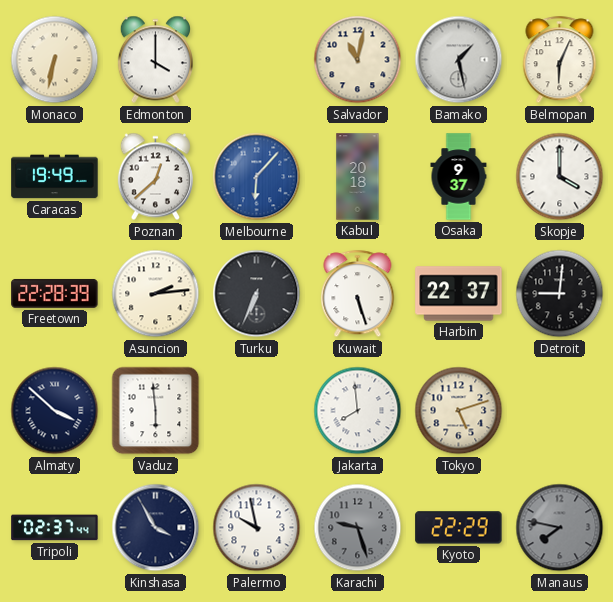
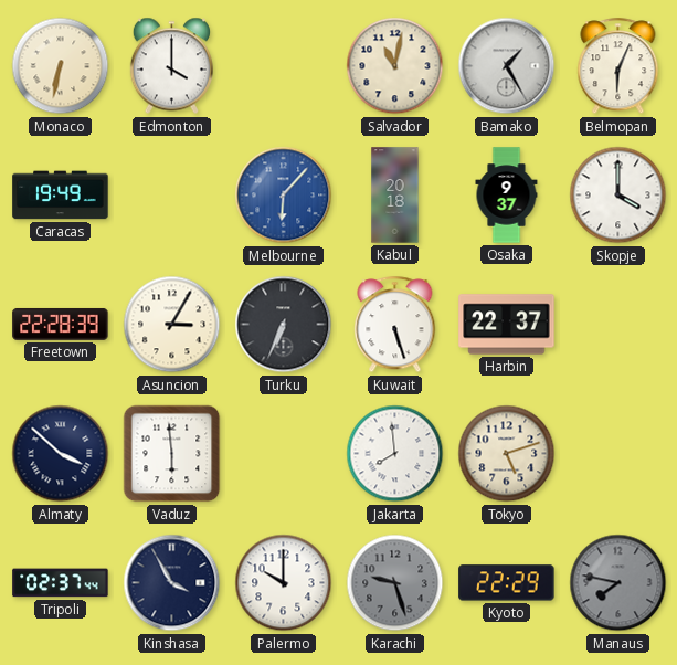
Bamako: 1:28 -> 1:25 (507, 66)
Poznan: 12:38 -> none (155, 177)
Asuncion: 2:14 -> 3:05 (172, 325)
Detroit: 9:01 -> none (560, 294)
Palermo: 9:58 -> 10:00 (284, 583)
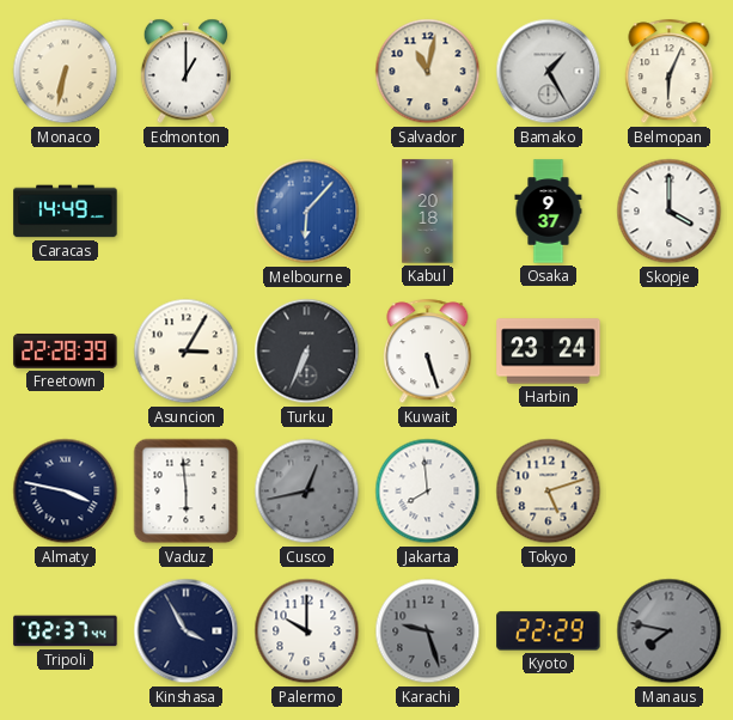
Edmonton: 4:00 -> 1:00 (185, 72)
Caracas: 19:49 -> 14:49 (66, 212)
Harbin: 22:37 -> 23:24 (549, 352)
Almaty: 3:52 -> 3:47 (66, 492)
Cusco: none -> 12:43 (307, 492)
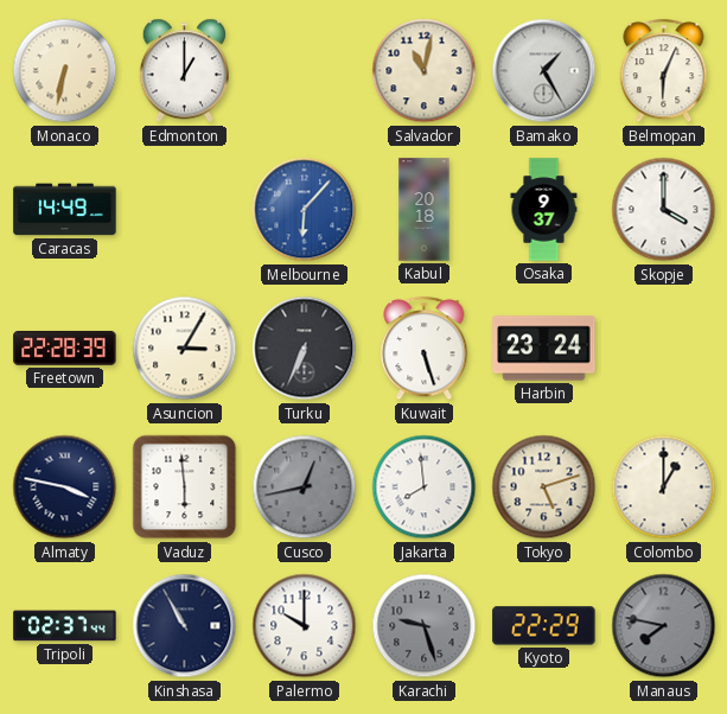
Colombo: none -> 1:00 (664, 487)
Kinshasa: 3:55 -> 10:55 (185, 626)
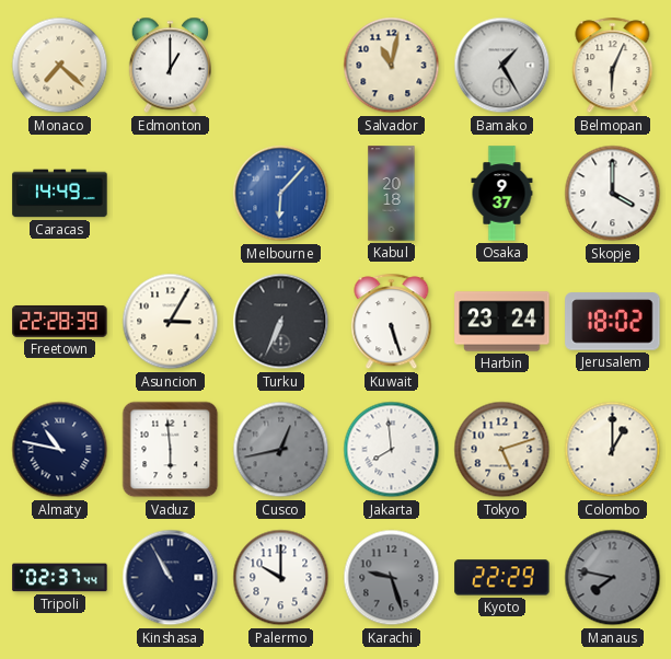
Monaco: 6:32 -> 7:22 (60, 66)
Jerusalem: none -> 18:02 (613, 322)
Almaty: 3:47 -> 10:47 (60, 450)
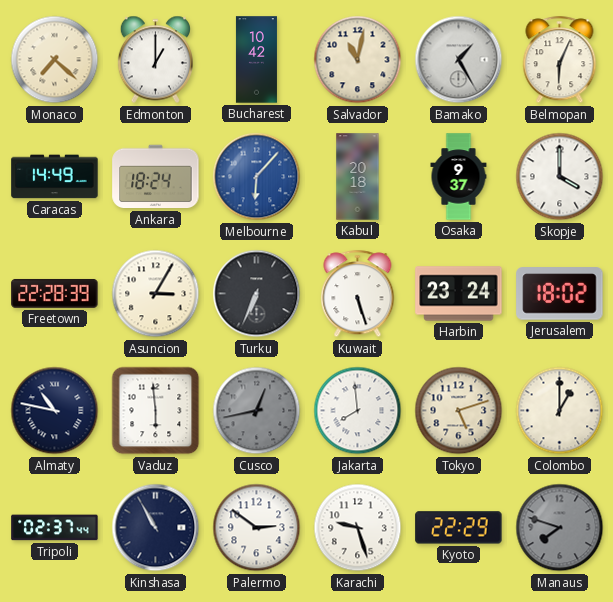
Bucharest: none -> 10:42 (256, 60)
Ankara: none -> 18:24 (156, 177)
Palermo: 10:00 -> 2:51 (257, 528)
Karachi dial: grey -> white (358, 528)
Manaus: 7:47 -> 7:48 (560, 528)
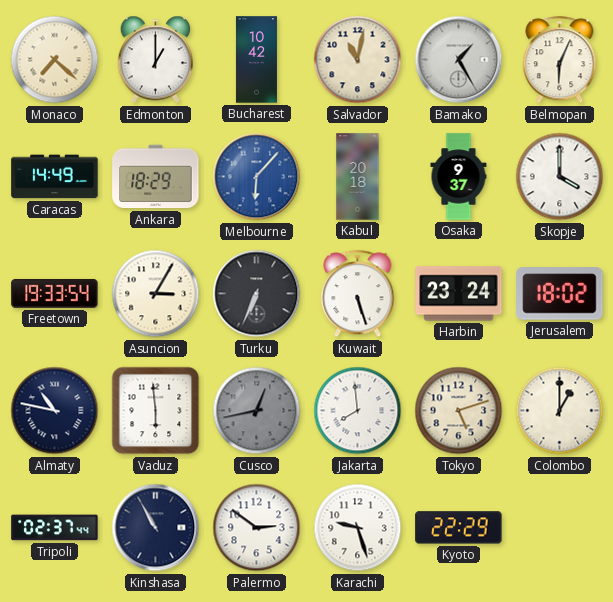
Ankara: 18:24 -> 18:29 (156, 177)
Freetown: 22:28 -> 19:33 (55, 293)
Manaus: 7:48 -> none (560, 528)
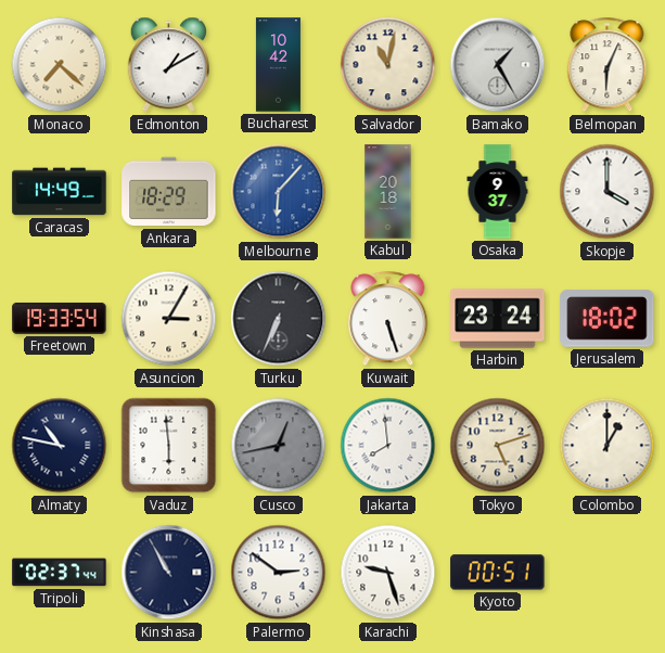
Edmonton: 1:00 -> 1:10 (168, 65)
Kyoto: 22:29 -> 00:51 (498, 573)
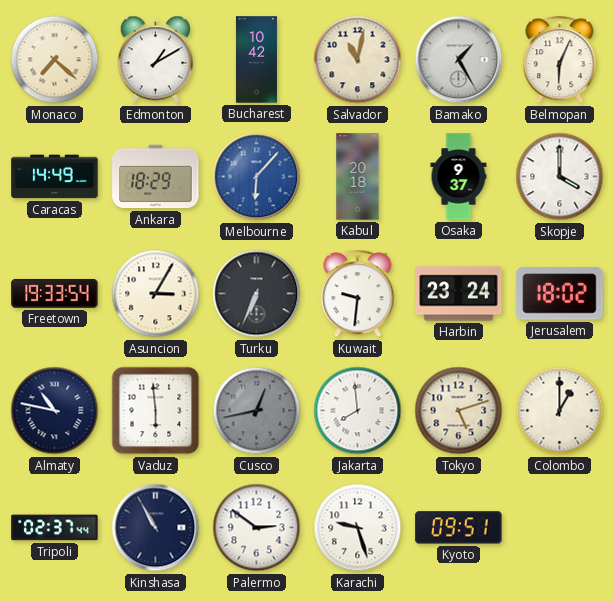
Kuwait: 5:27 -> 9:31 (358, 294)
Kyoto: 00:51 -> 09:51 (459, 528)
